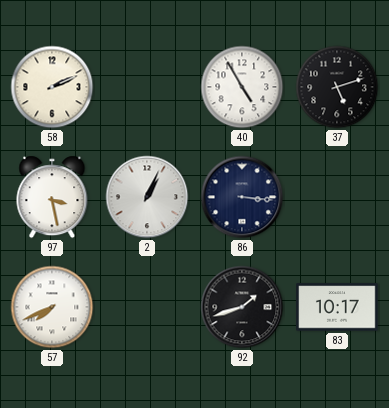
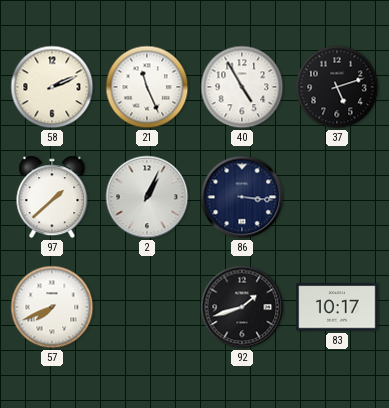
21: none -> 11:26 (147, 87)
97: 3:28 -> 1:38 (52, 197)
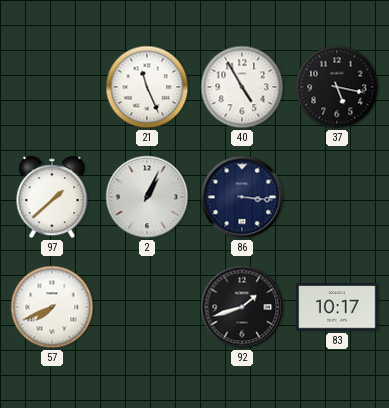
58: 2:11 -> none (52, 87)
37: 5:12 -> 5:17 (337, 87)
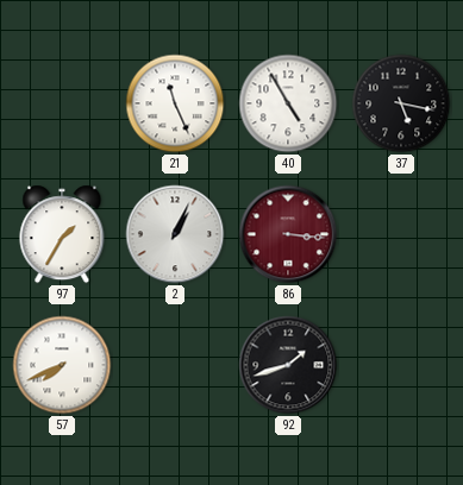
97: 1:38 -> 1:35 (62, 234)
86 dial: navy -> burgundy (288, 234)
83: 10:17 -> none (337, 307)
